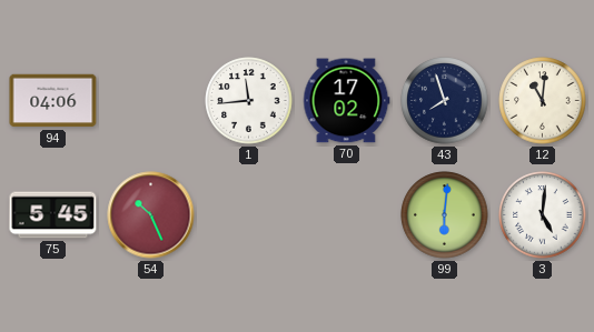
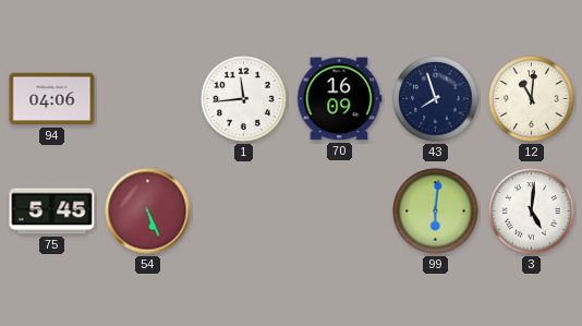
70: 17:02 -> 16:09 (340, 99)
54: 10:26 -> 5:26 (148, 212)
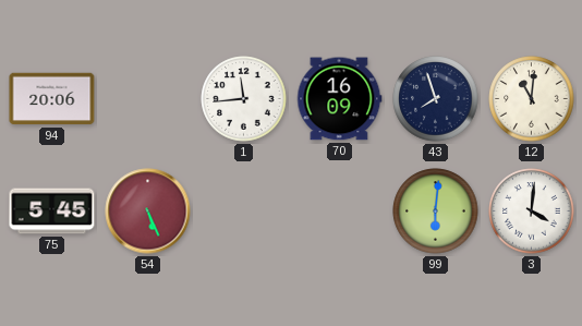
94: 04:06 -> 20:06 (52, 99)
3: 5:01 -> 4:01 (532, 212)
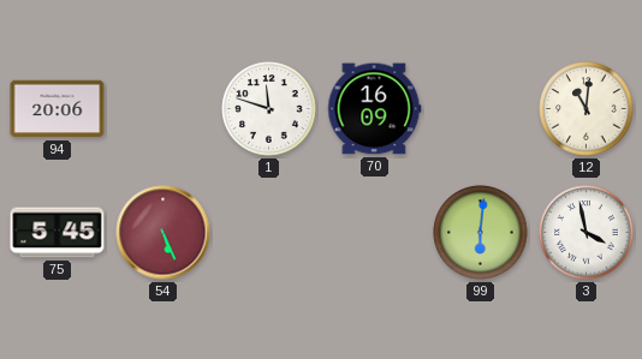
1: 11:44 -> 11:48 (269, 109)
43: 7:57 -> none (436, 99)
3: 4:01 -> 3:58 (587, 233)
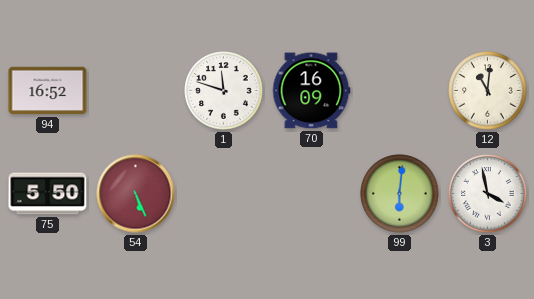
94: 20:06 -> 16:52 (48, 91)
75: 5:45 -> 5:50 (48, 194)
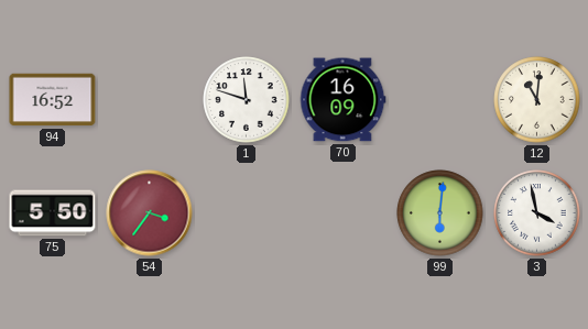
54: 5:26 -> 3:36 (150, 213)
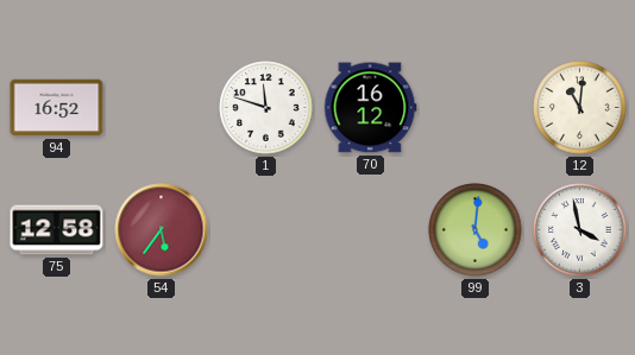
70: 16:09 -> 16:12 (371, 108)
75: 5:50 -> 12:58 (57, 230)
54: 3:36 -> 5:36 (162, 230)
99: 6:01 -> 5:01 (476, 230)
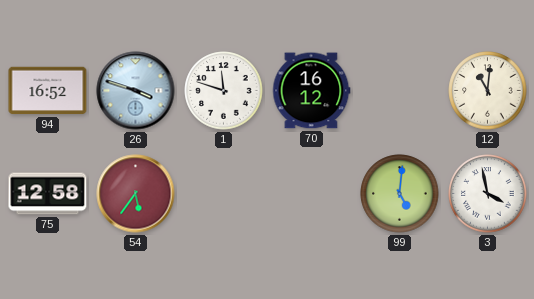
26: none -> 3:48 (136, 91)
